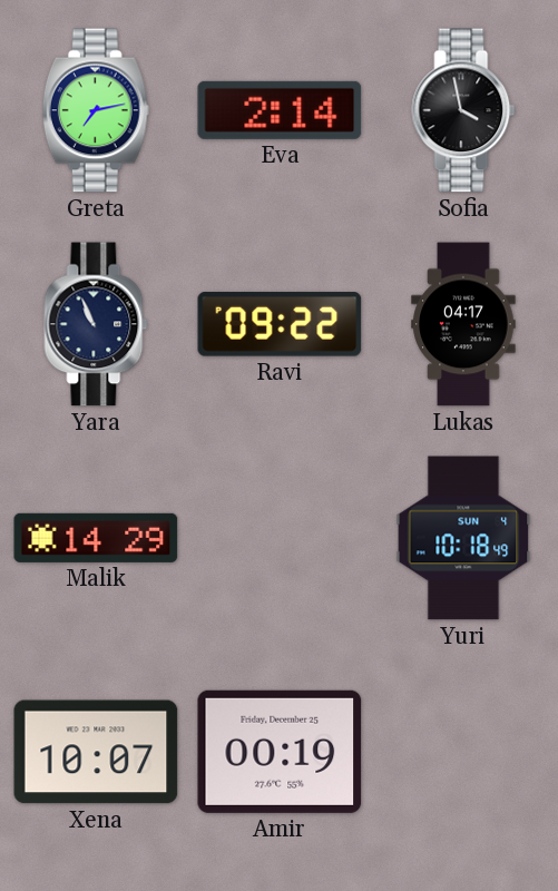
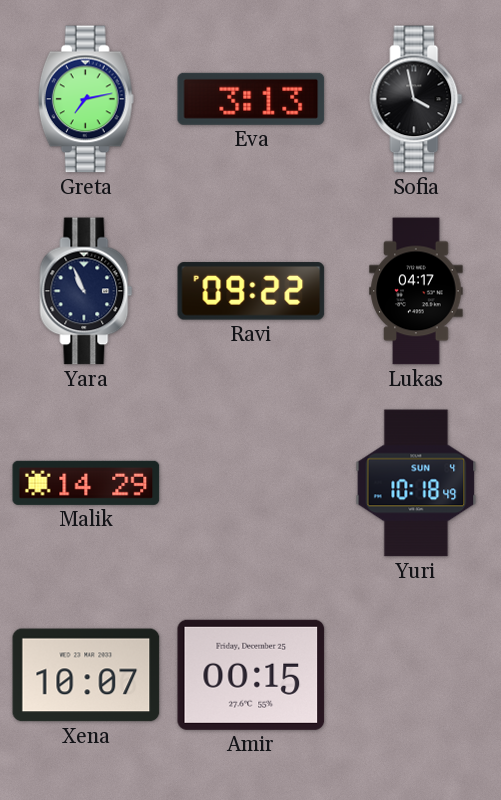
Eva: 2:14 -> 3:13 (251, 99)
Amir: 00:19 -> 00:15 (251, 675)
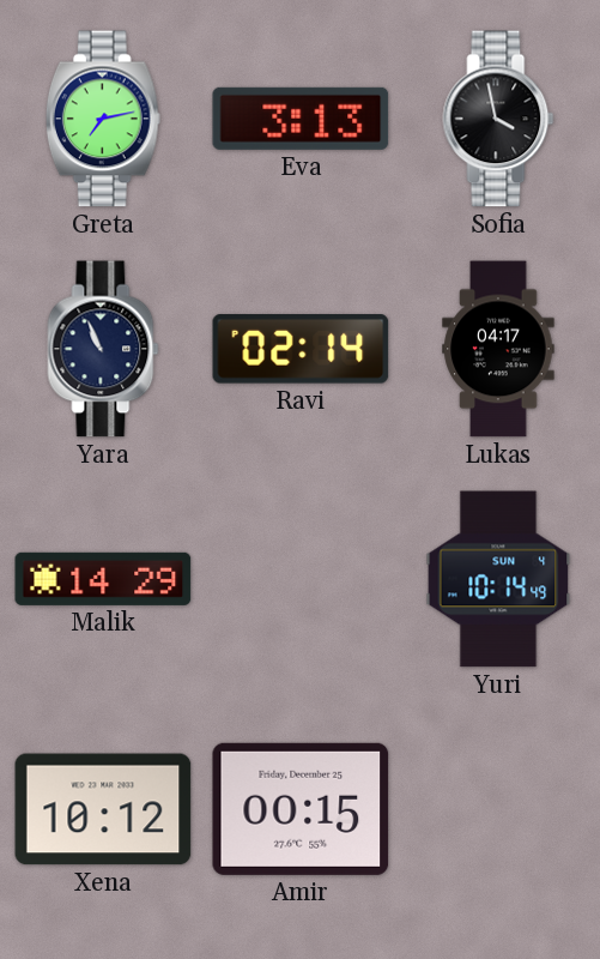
Ravi: 09:22 -> 02:14 (301, 349)
Yuri: 10:18 -> 10:14 (498, 579)
Xena: 10:07 -> 10:12 (103, 809)
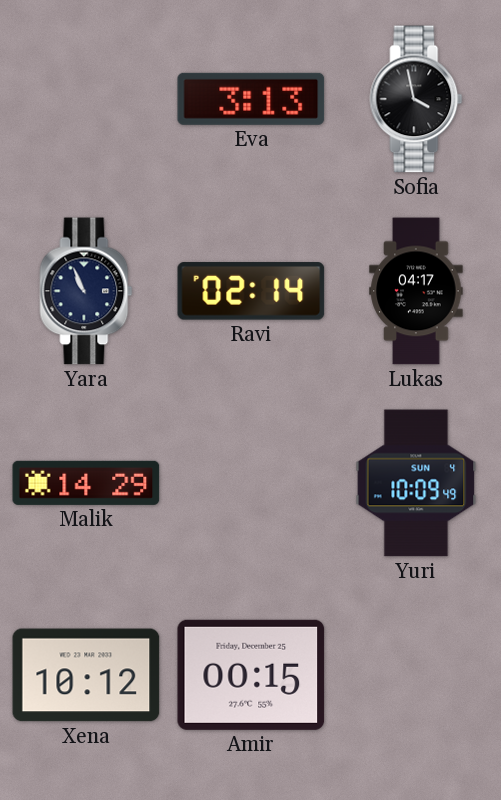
Greta: 7:13 -> none (103, 119)
Yuri: 10:14 -> 10:09 (416, 483)
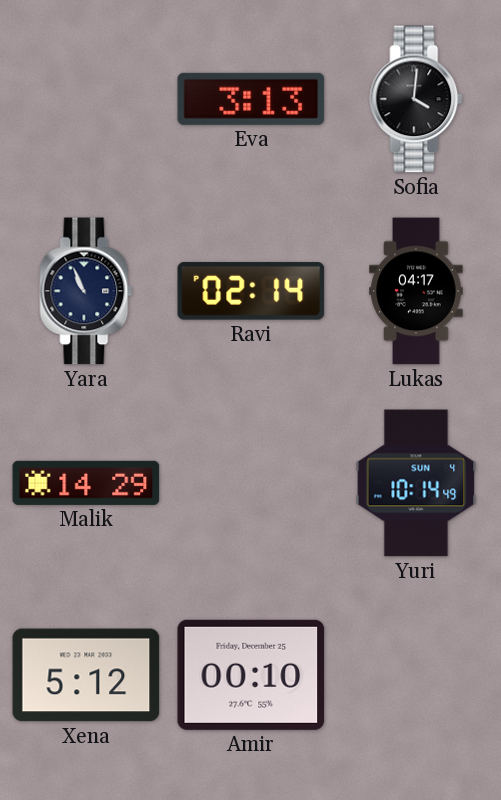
Sofia: 3:58 -> 4:01 (416, 99)
Yuri: 10:09 -> 10:14 (416, 483)
Xena: 10:12 -> 5:12 (86, 675)
Amir: 00:15 -> 00:10 (251, 675)
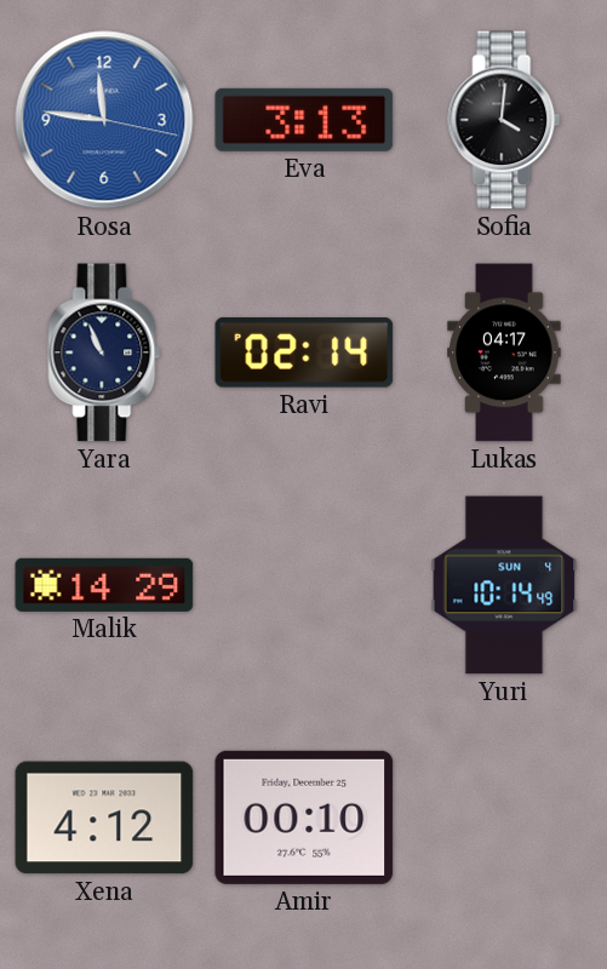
Rosa: none -> 11:46 (104, 120)
Xena: 5:12 -> 4:12 (104, 818)
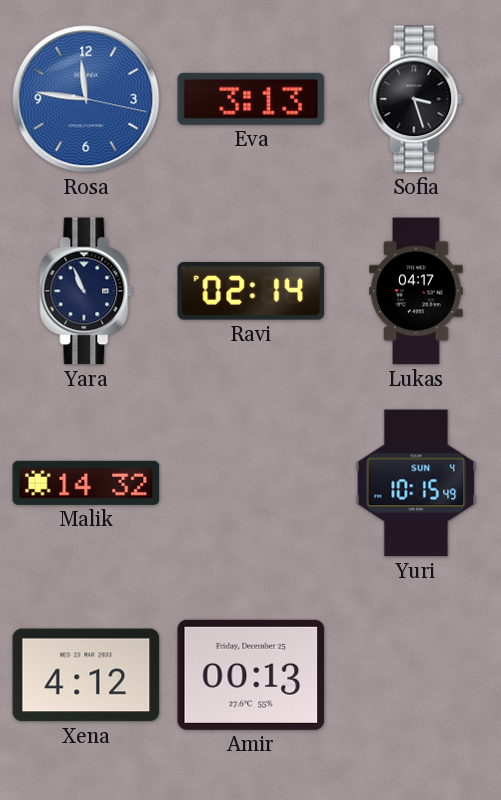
Sofia: 4:01 -> 3:27 (416, 99)
Malik: 14:29 -> 14:32 (86, 483)
Yuri: 10:14 -> 10:15 (416, 483)
Amir: 00:10 -> 00:13 (251, 675)
